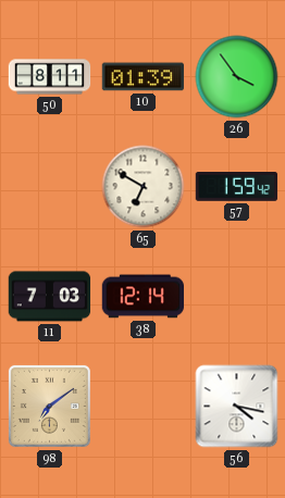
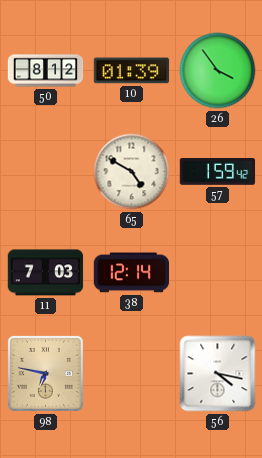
50: 8:11 -> 8:12 (46, 71)
65: 6:50 -> 4:50 (132, 172)
98: 7:09 -> 6:47 (45, 373)
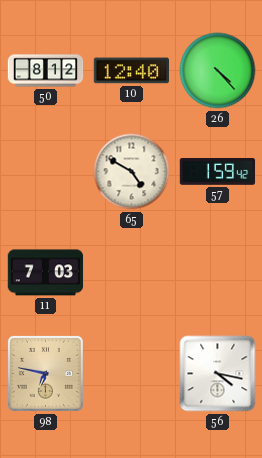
10: 01:39 -> 12:40 (131, 71)
26: 3:54 -> 4:23 (218, 71)
38: 12:14 -> none (131, 273)
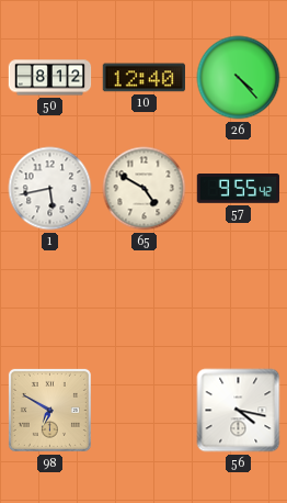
1: none -> 5:43 (50, 189)
57: 1:59 -> 9:55 (239, 189)
11: 7:03 -> none (46, 273)
98: 6:47 -> 6:50 (49, 410)
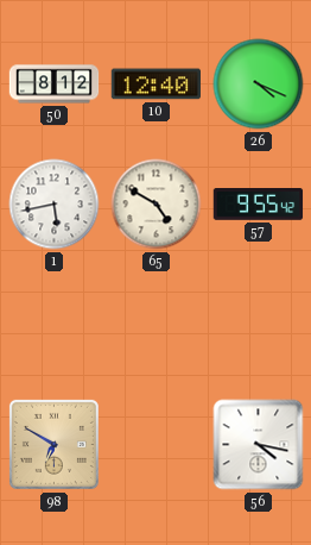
26: 4:23 -> 4:19 (259, 84)
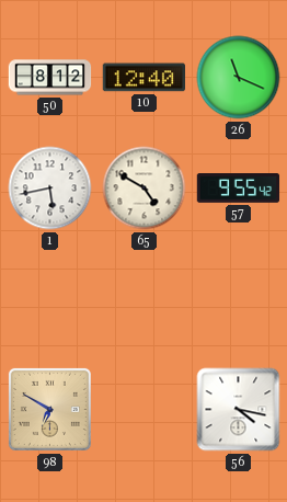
26: 4:19 -> 11:19 (239, 78)
